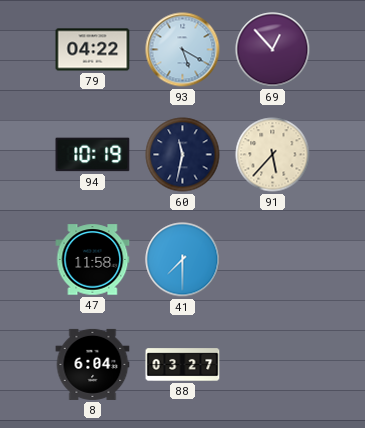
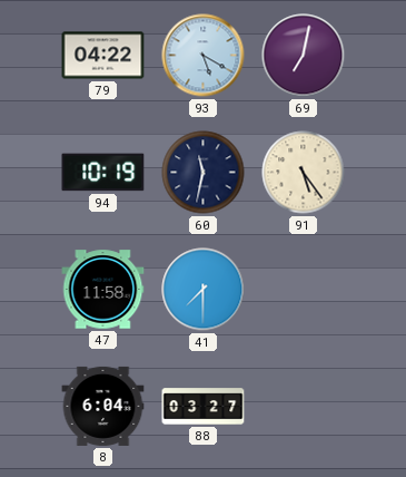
69: 12:53 -> 7:02 (304, 56)
91: 5:37 -> 5:24 (304, 173)
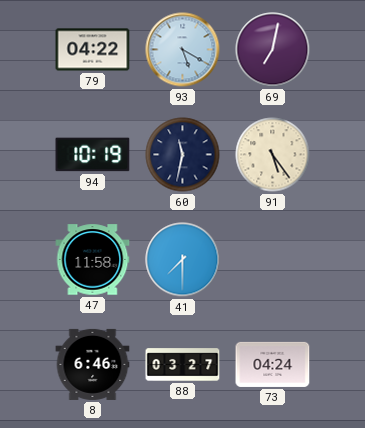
8: 6:04 -> 6:46 (93, 364)
73: none -> 04:24 (273, 364)
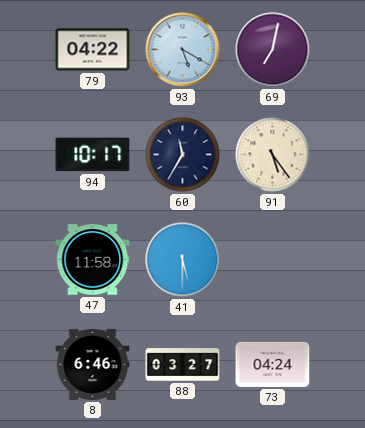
94: 10:19 -> 10:17 (93, 155)
60: 11:32 -> 11:35 (183, 155)
41: 7:30 -> 5:30 (183, 260)
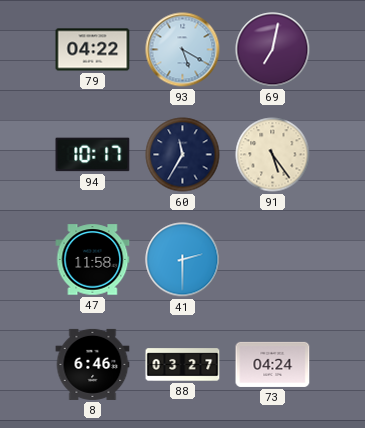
41: 5:30 -> 2:30 (183, 260)
